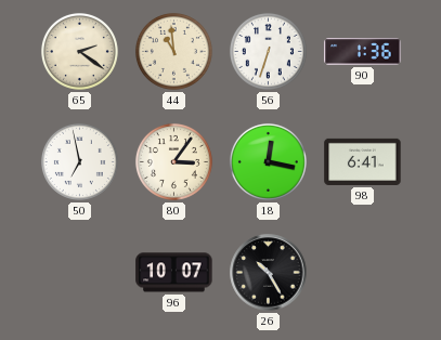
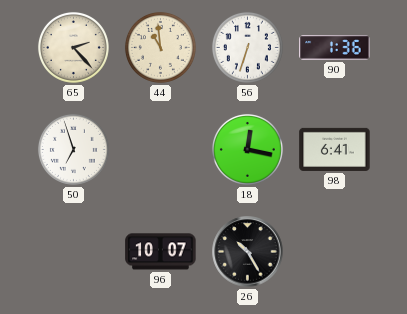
65: 2:21 -> 2:23 (73, 47)
50: 6:58 -> 6:57 (73, 149)
80: 3:06 -> none (173, 161)
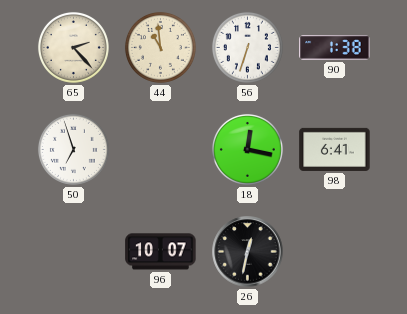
90: 1:36 -> 1:38 (335, 48)
26: 10:25 -> 12:32 (248, 252)
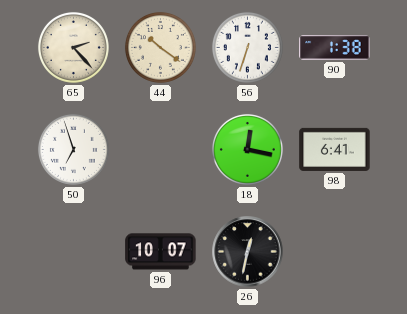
44: 10:59 -> 10:21 (160, 47)
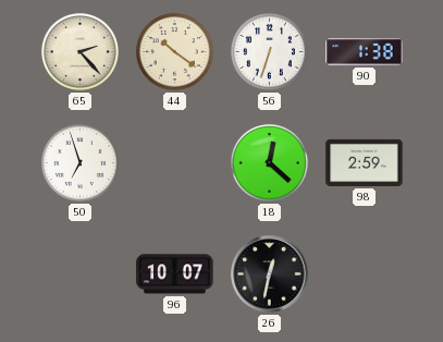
18: 12:17 -> 12:22 (269, 162)
98: 6:41 -> 2:59 (365, 162)
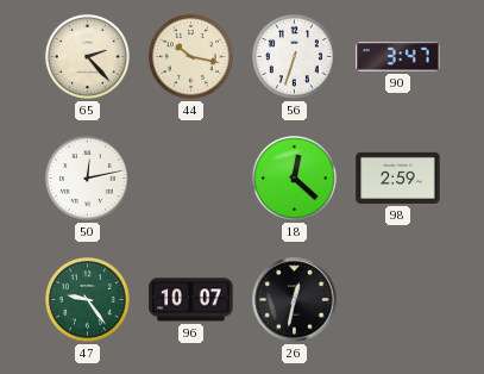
44: 10:21 -> 10:17 (190, 56)
90: 1:38 -> 3:47 (398, 57)
50: 6:57 -> 12:13 (87, 177)
47: none -> 9:24 (87, 299)
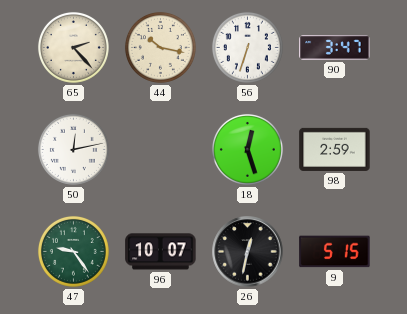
18: 12:22 -> 12:27 (247, 149)
9: none -> 5:15 (335, 252)
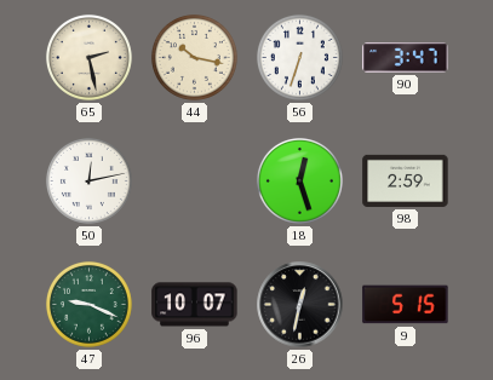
65: 2:23 -> 2:28 (88, 57)
47: 9:24 -> 9:19 (88, 304)
